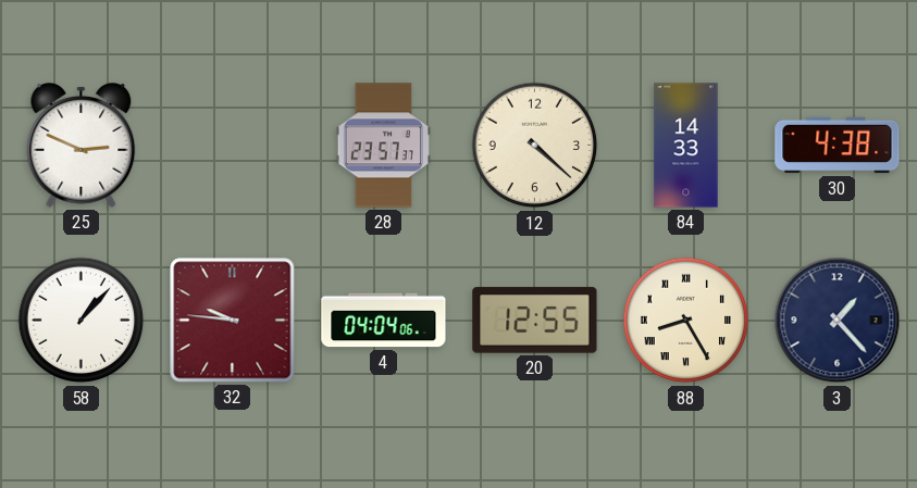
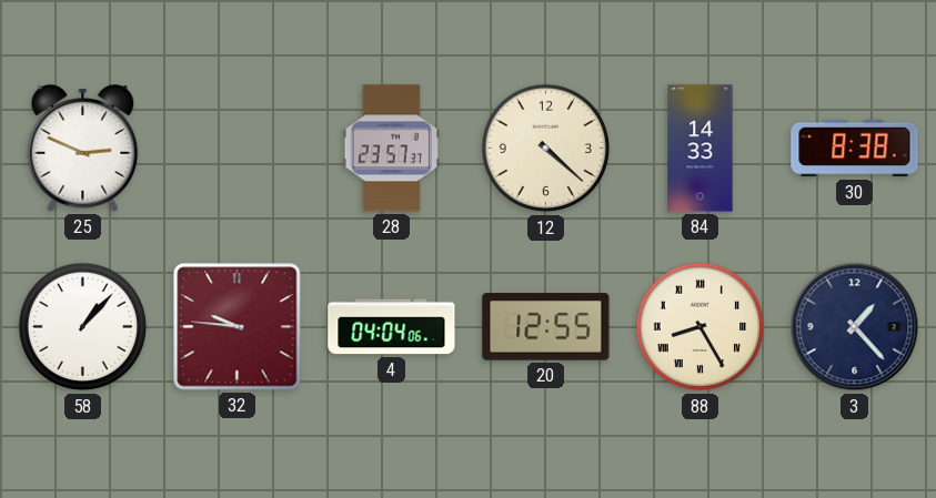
30: 4:38 -> 8:38 (855, 149)
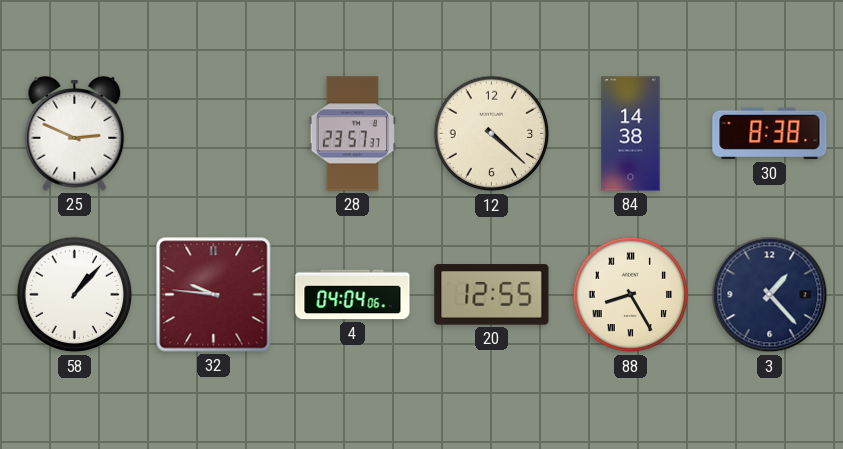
84: 14:33 -> 14:38 (631, 134)
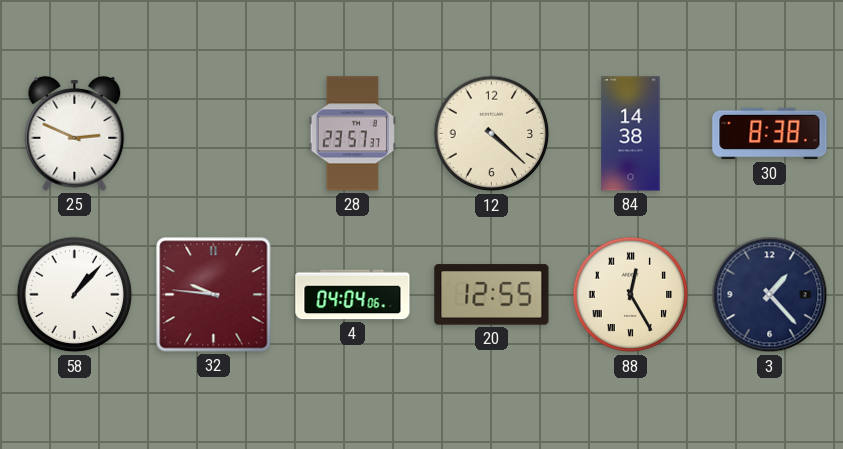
88: 8:25 -> 12:25 (631, 295)
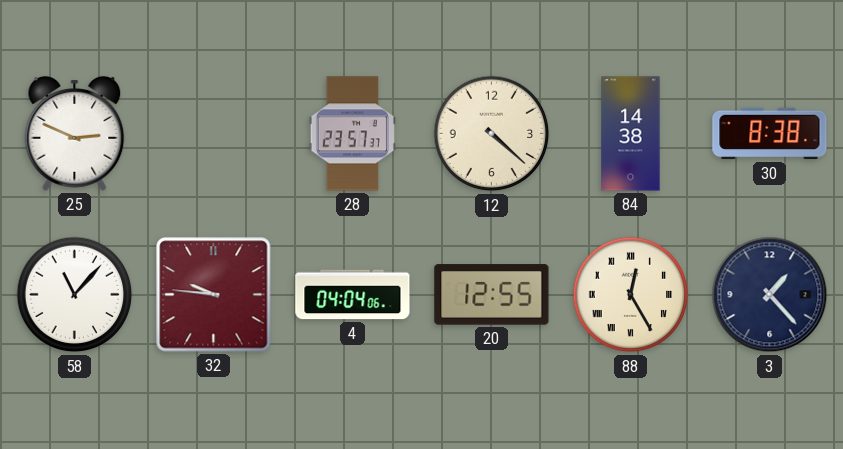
58: 1:07 -> 11:07 (75, 295)
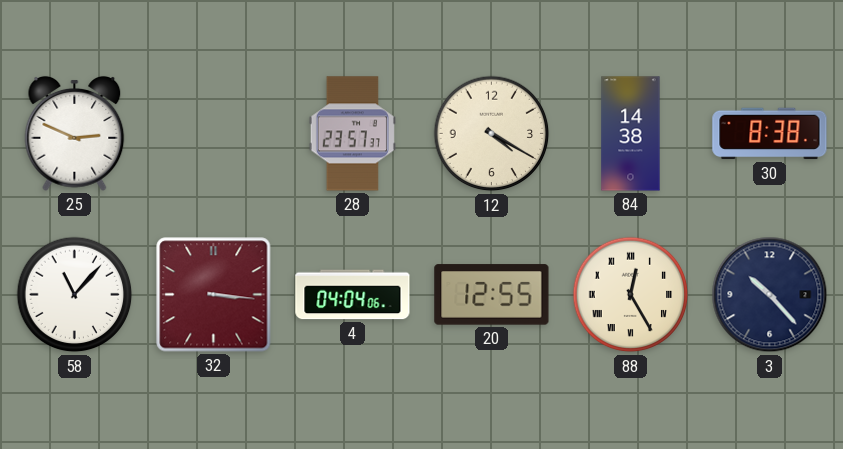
12: 4:22 -> 4:20 (492, 134)
32: 9:46 -> 3:16 (214, 295)
3: 1:23 -> 10:23 (770, 295)
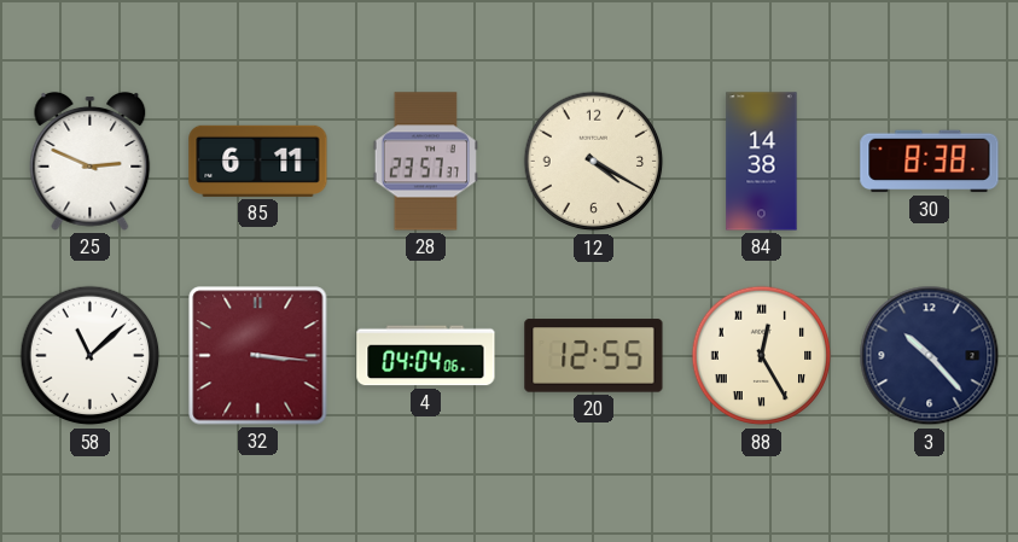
85: none -> 6:11 (258, 161)
58: 11:07 -> 11:08 (91, 356)
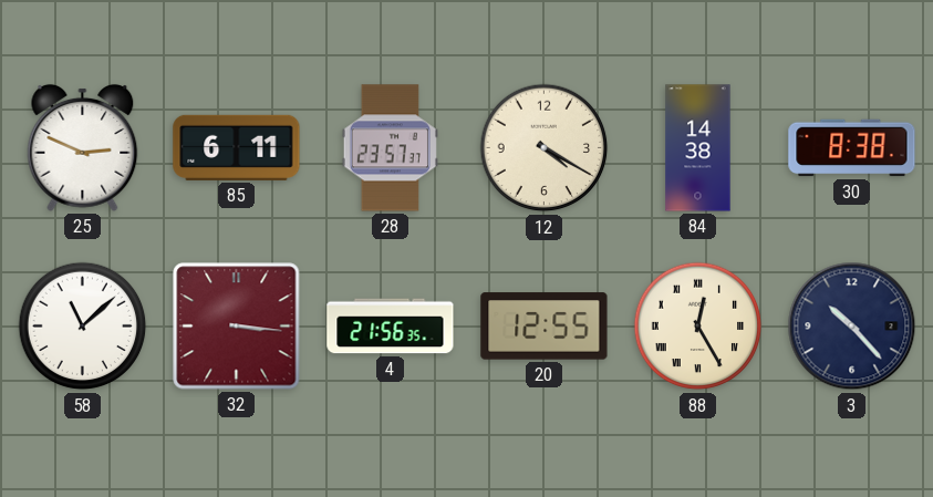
4: 04:04 -> 21:56 (391, 327)
